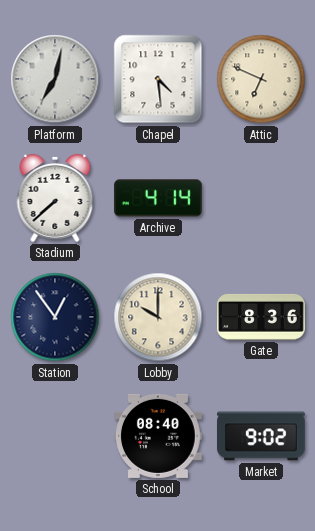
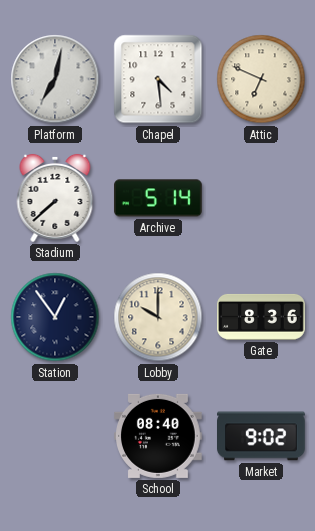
Archive: 4:14 -> 5:14 (158, 198)
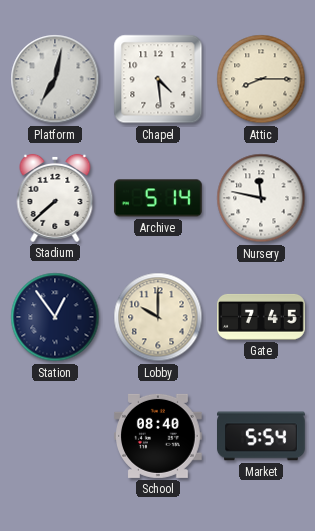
Attic: 6:49 -> 8:15 (261, 79)
Nursery: none -> 11:47 (261, 198)
Gate: 8:36 -> 7:45 (261, 317)
Market: 9:02 -> 5:54 (262, 436)
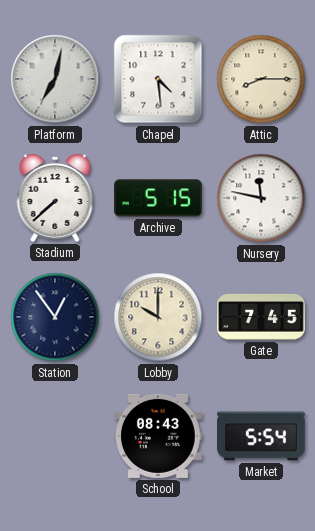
Archive: 5:14 -> 5:15 (158, 198)
School: 08:40 -> 08:43 (159, 436)
